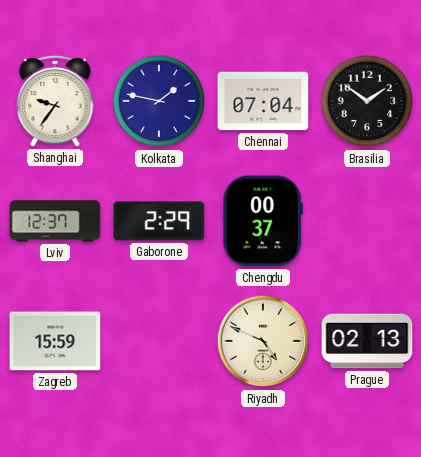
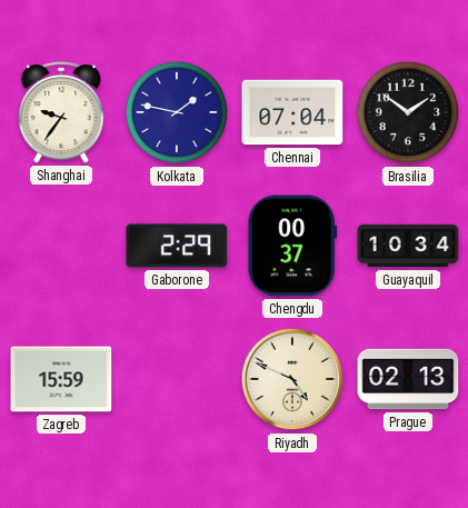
Lviv: 12:37 -> none (55, 221)
Guayaquil: none -> 10:34 (408, 246)
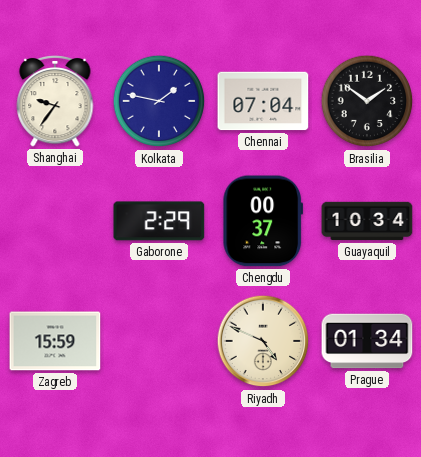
Prague: 02:13 -> 01:34 (367, 341)
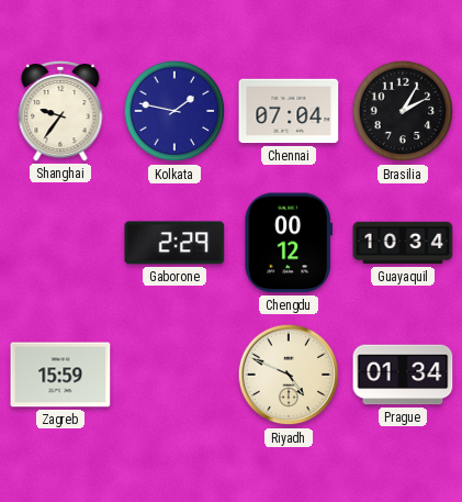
Brasilia: 1:51 -> 2:05 (403, 111)
Chengdu: 00:37 -> 00:12 (289, 243)
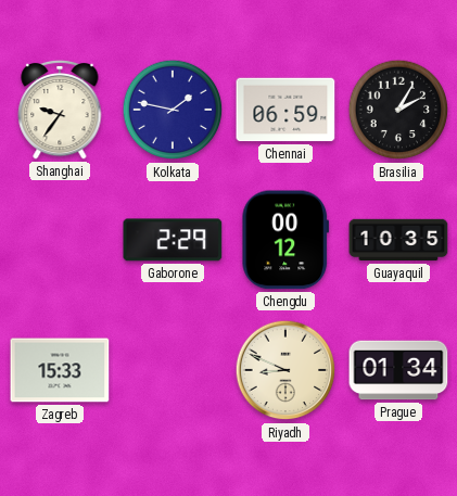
Chennai: 07:04 -> 06:59 (285, 110)
Guayaquil: 10:34 -> 10:35 (398, 240)
Zagreb: 15:59 -> 15:33 (60, 370)
Riyadh: 4:49 -> 8:49 (285, 370)
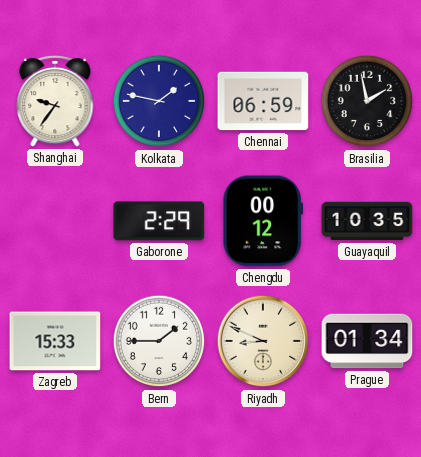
Brasilia: 2:05 -> 1:58 (367, 101)
Bern: none -> 1:45 (159, 341)
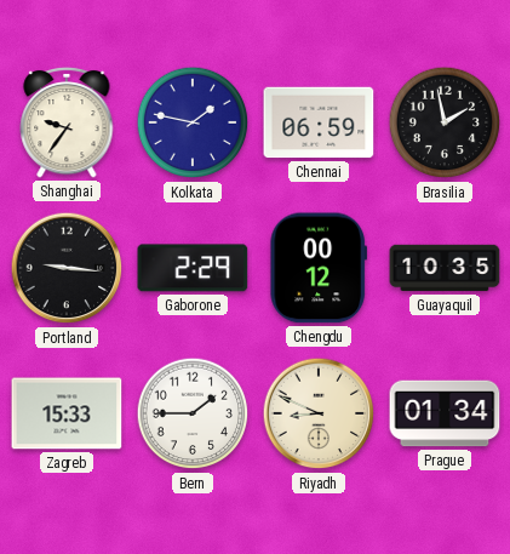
Portland: none -> 9:16 (67, 268)
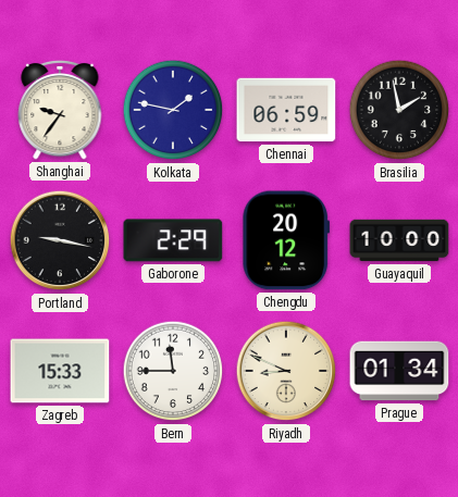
Portland: 9:16 -> 9:17 (60, 240)
Chengdu: 00:12 -> 20:12 (286, 240)
Guayaquil: 10:35 -> 10:00 (399, 240)
Bern: 1:45 -> 11:45 (173, 371)
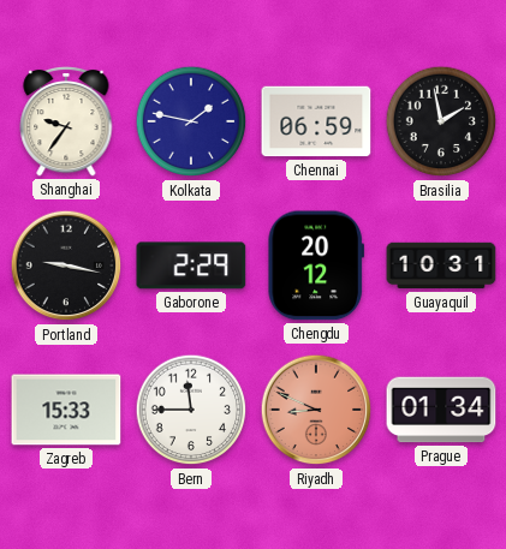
Guayaquil: 10:00 -> 10:31 (441, 265)
Riyadh dial: cream -> salmon (316, 410)
